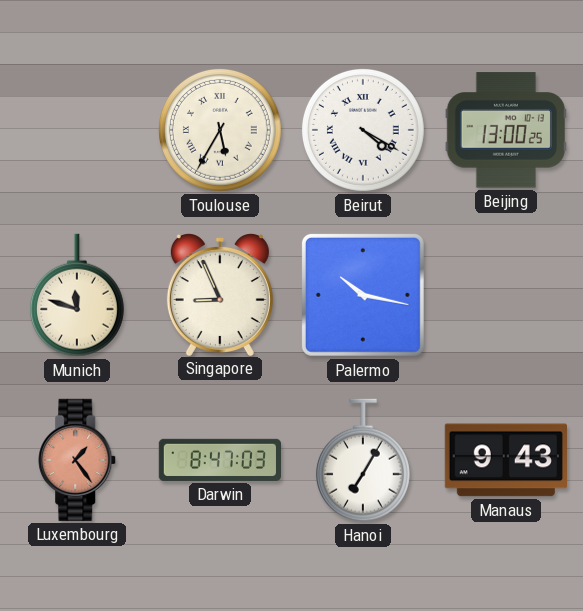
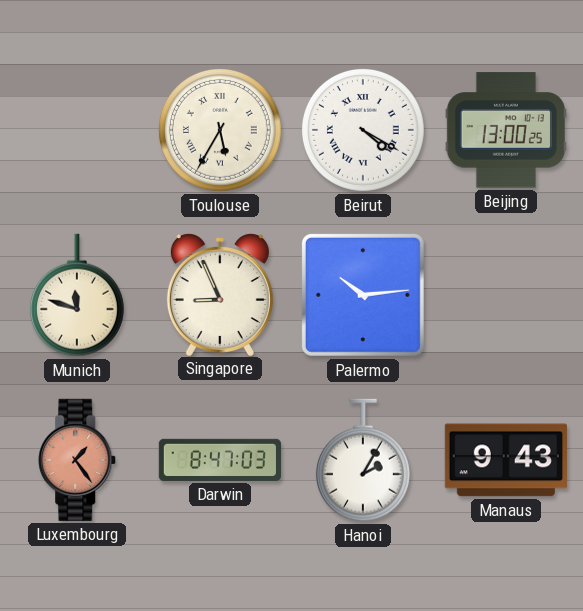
Palermo: 10:17 -> 10:14 (363, 295)
Hanoi: 7:05 -> 2:05 (363, 460)
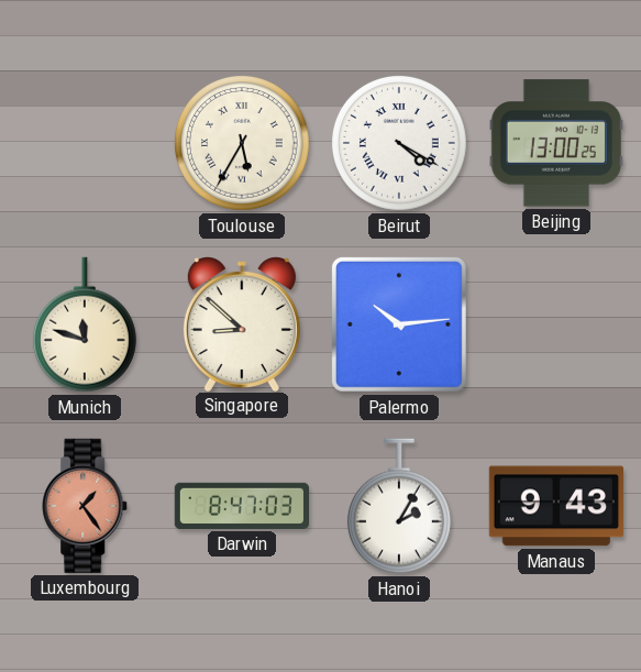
Singapore: 8:56 -> 8:52 (242, 324)
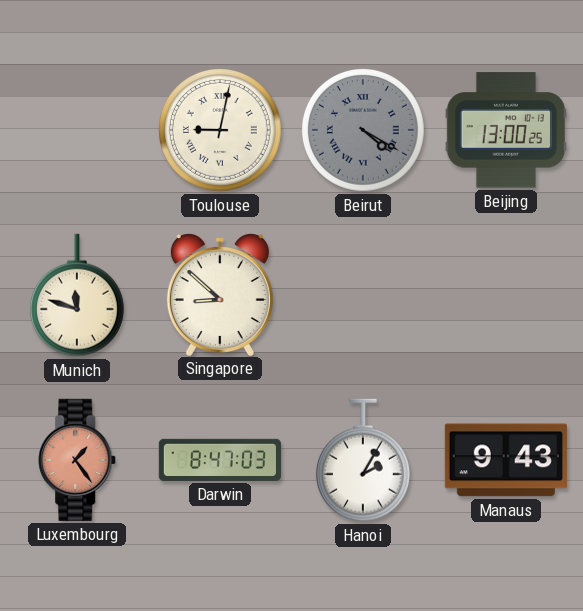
Toulouse: 5:35 -> 9:02 (220, 130)
Beirut dial: white -> grey (363, 130)
Palermo: 10:14 -> none (399, 324)
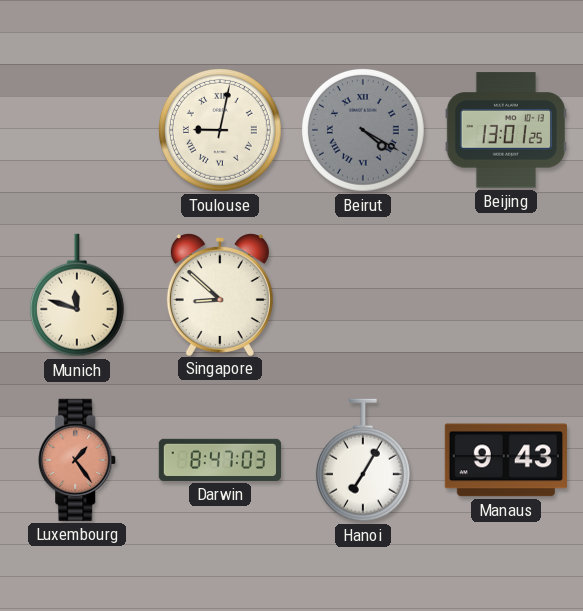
Beijing: 13:00 -> 13:01 (506, 130)
Hanoi: 2:05 -> 7:05 (363, 460)
